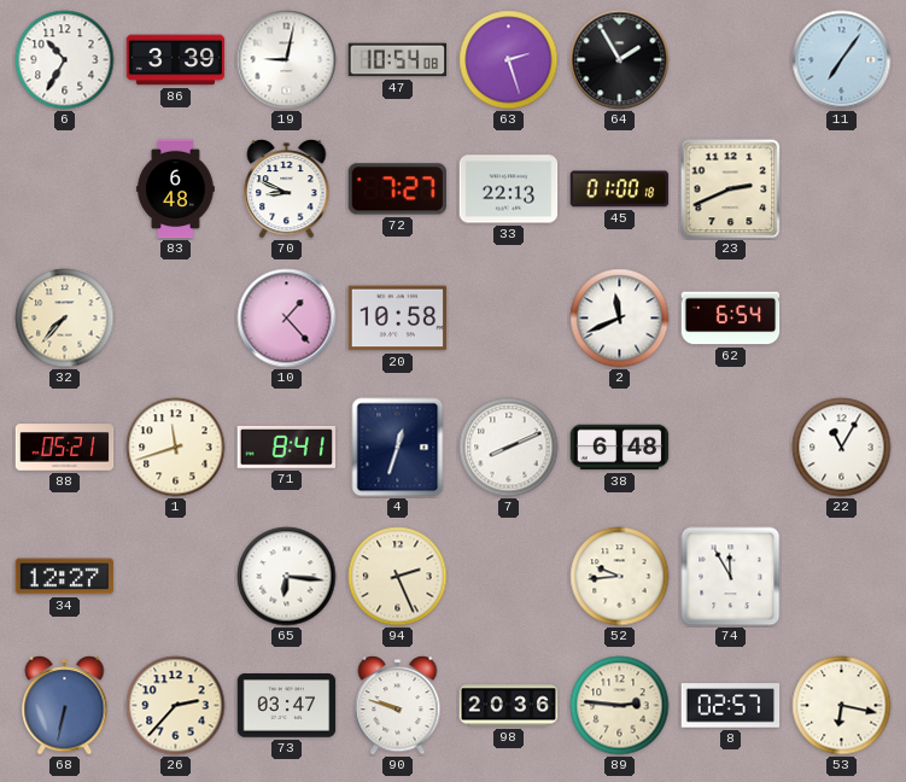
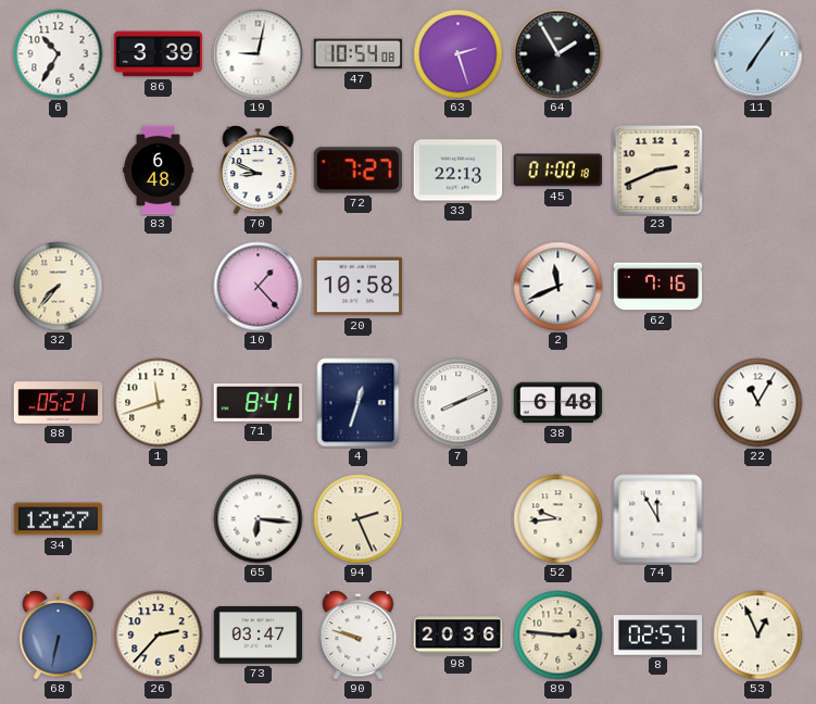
62: 6:54 -> 7:16 (658, 287)
53: 6:17 -> 12:56 (758, 636)
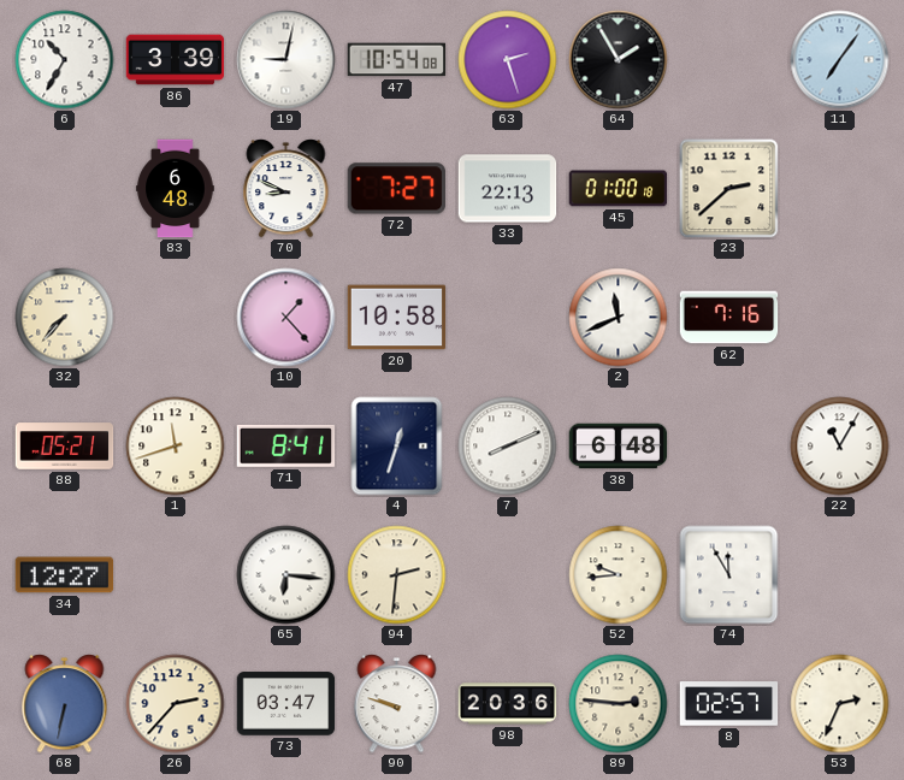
23: 2:41 -> 2:38 (729, 189)
94: 2:26 -> 2:31 (397, 575)
53: 12:56 -> 2:34 (840, 704)
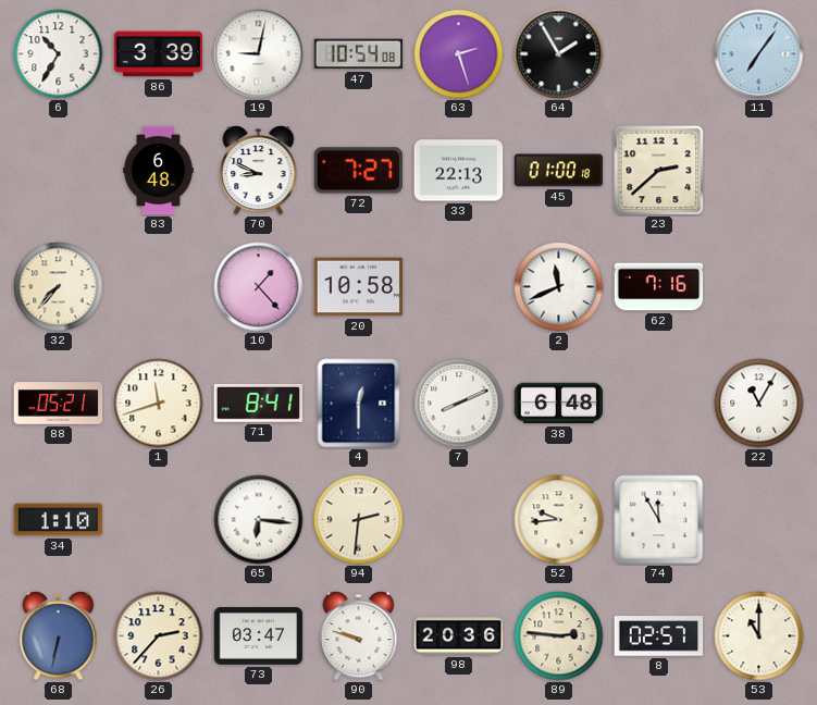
4: 12:33 -> 12:30 (359, 404)
34: 12:27 -> 1:10 (59, 520)
53: 2:34 -> 11:00 (759, 636)
